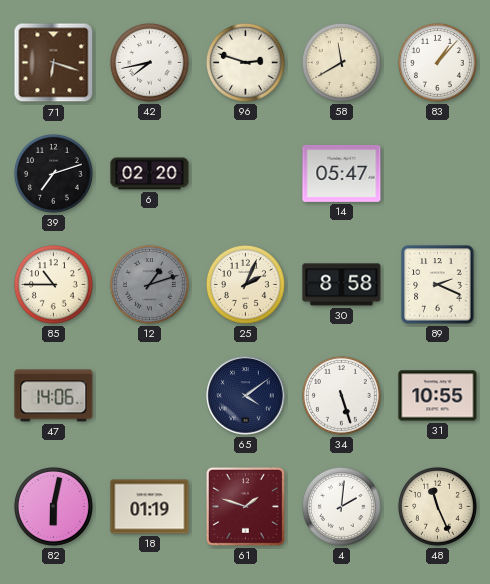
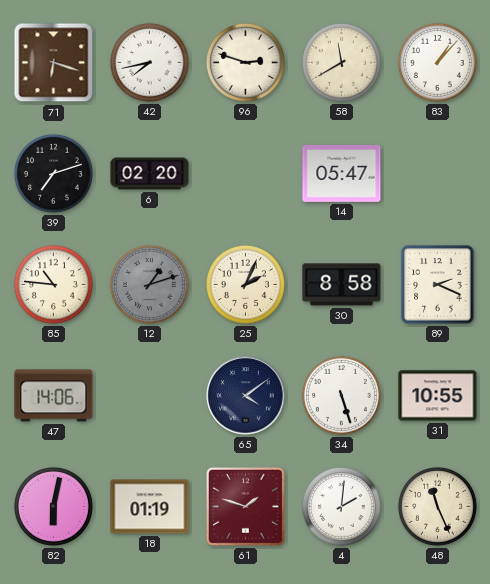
85: 10:45 -> 10:46 (53, 284)
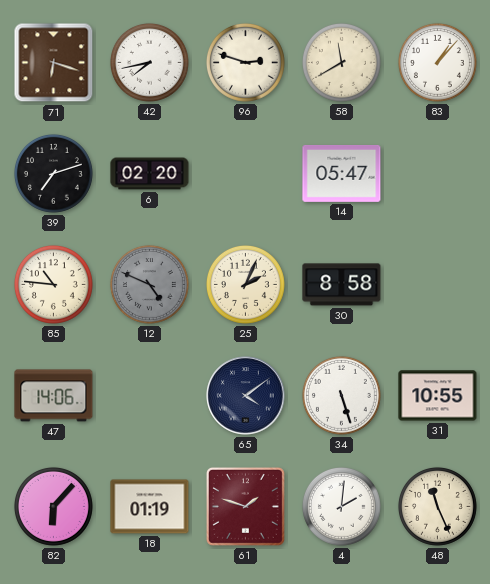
12: 1:12 -> 4:49 (149, 284)
89: 2:19 -> none (438, 285)
82: 6:02 -> 6:07 (53, 506)
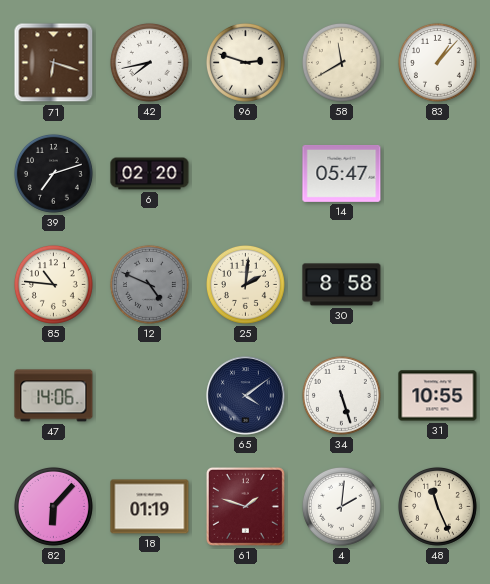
25: 2:04 -> 2:01 (245, 284)
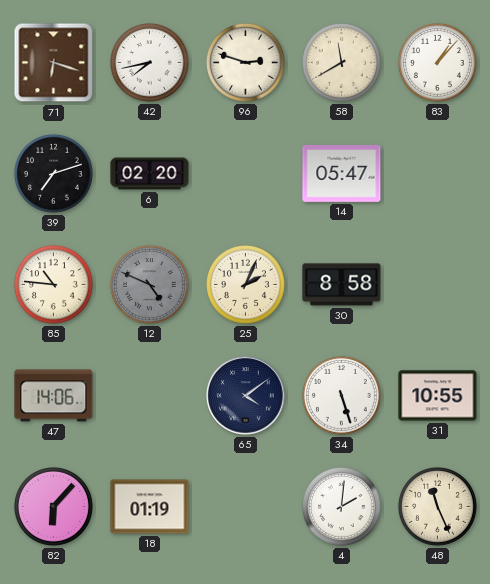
25: 2:01 -> 2:04 (245, 284)
61: 1:48 -> none (245, 506)
